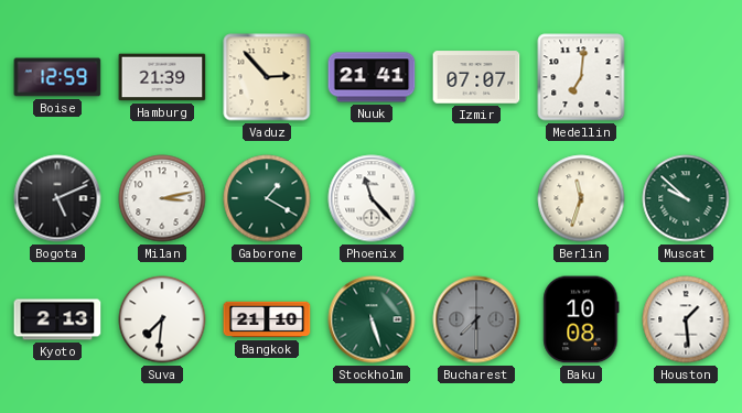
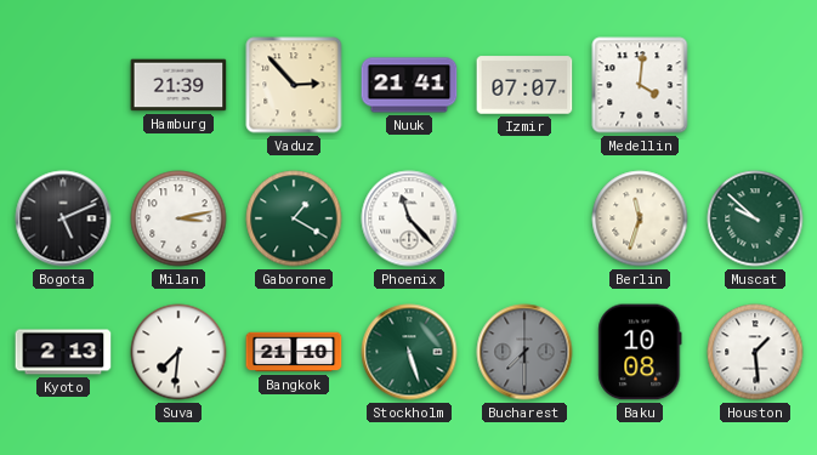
Boise: 12:59 -> none (57, 77)
Medellin: 7:01 -> 4:01 (640, 85)
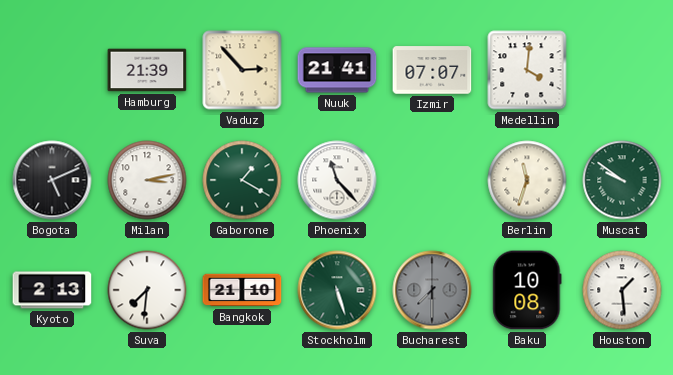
Muscat: 9:52 -> 9:51 (622, 180)
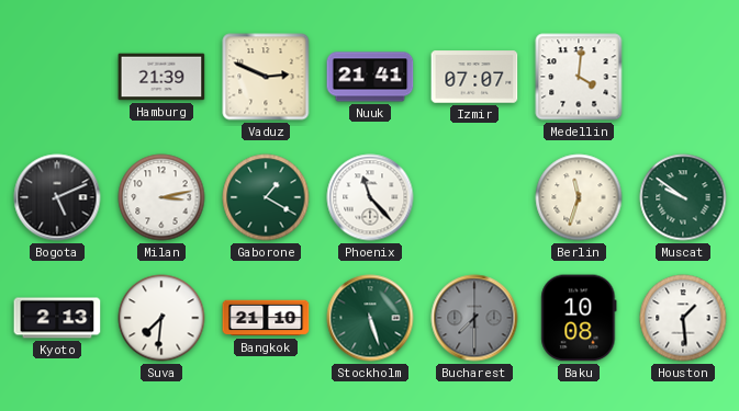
Vaduz: 2:53 -> 2:49 (266, 77)
